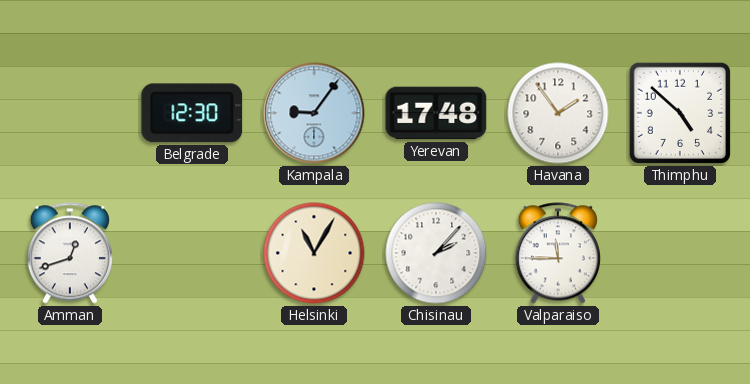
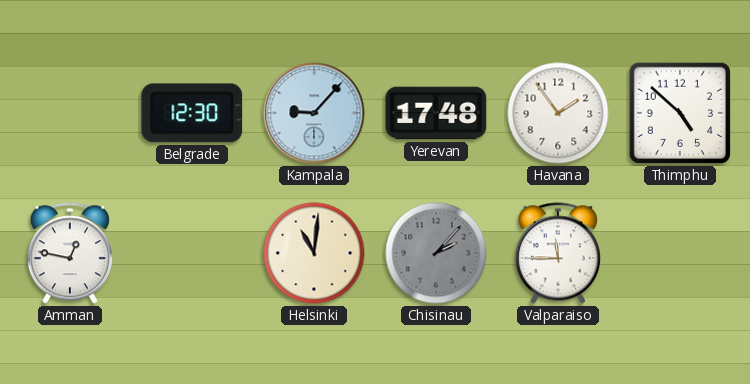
Kampala: 9:06 -> 9:07 (314, 113)
Amman: 12:42 -> 12:47 (70, 253)
Helsinki: 11:05 -> 11:01 (314, 253)
Chisinau dial: white -> grey (436, 253)
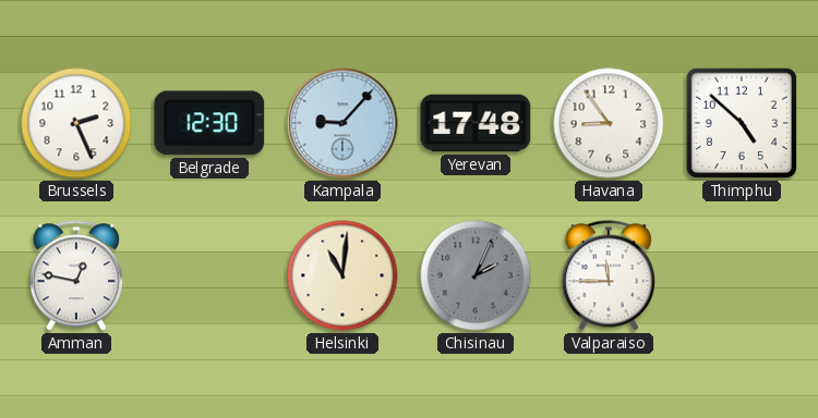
Brussels: none -> 2:26 (76, 123)
Havana: 1:54 -> 8:54 (609, 123)
Chisinau: 2:07 -> 2:04 (476, 275)
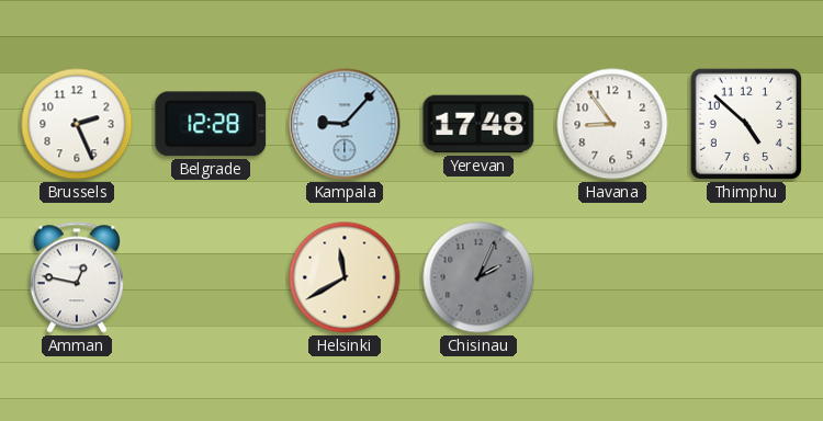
Belgrade: 12:30 -> 12:28 (211, 124)
Helsinki: 11:01 -> 11:40 (345, 277)
Valparaiso: 11:45 -> none (609, 275)
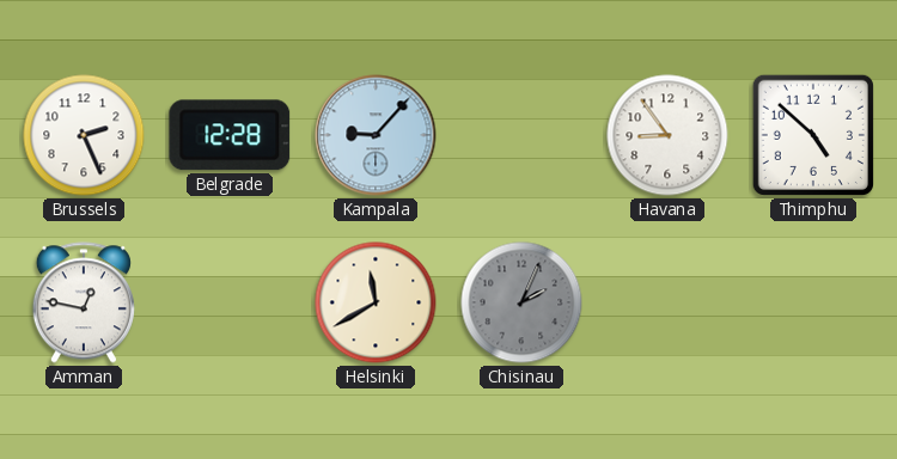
Yerevan: 17:48 -> none (478, 124)
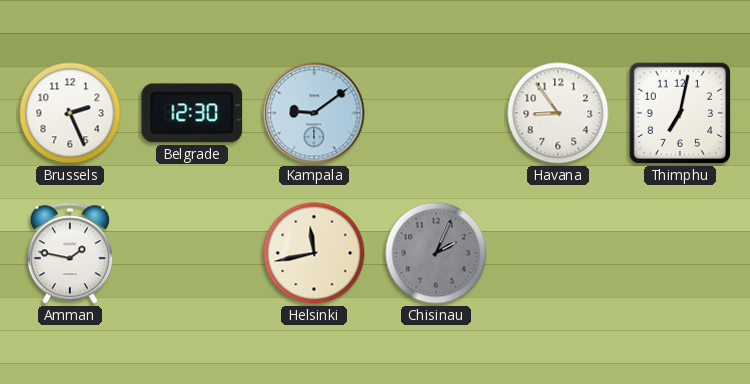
Belgrade: 12:28 -> 12:30 (192, 113)
Kampala: 9:07 -> 9:09 (314, 113)
Thimphu: 4:52 -> 7:02 (680, 113)
Amman: 12:47 -> 1:47 (70, 253)
Helsinki: 11:40 -> 11:43 (314, 253)
